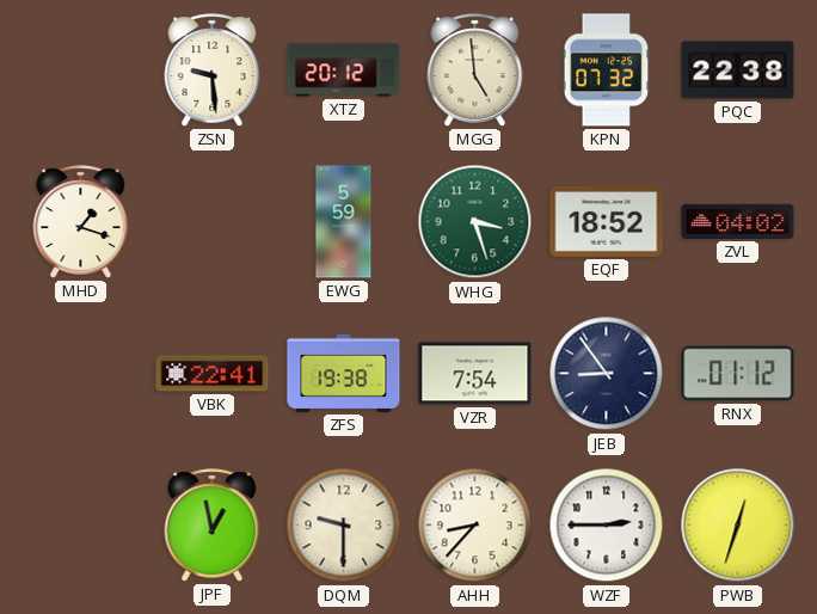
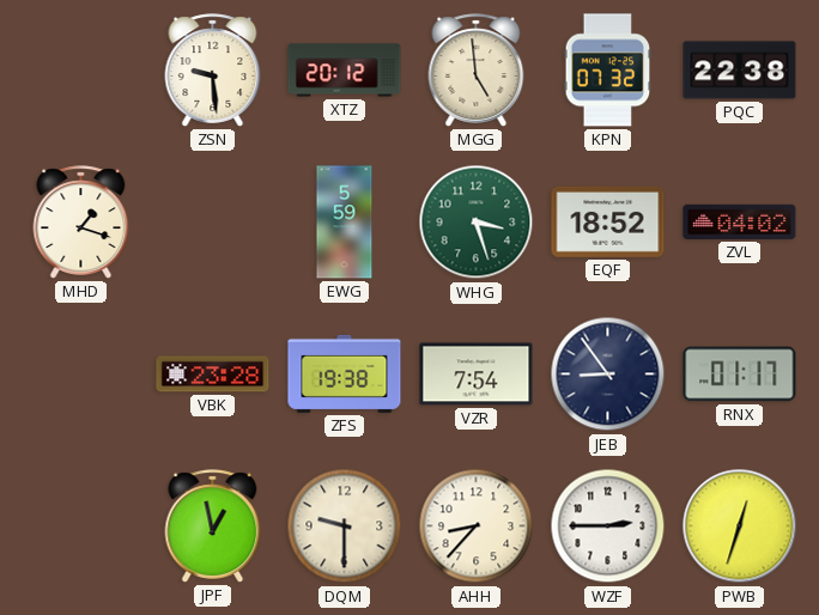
VBK: 22:41 -> 23:28 (213, 375)
RNX: 01:12 -> 01:17 (740, 375)
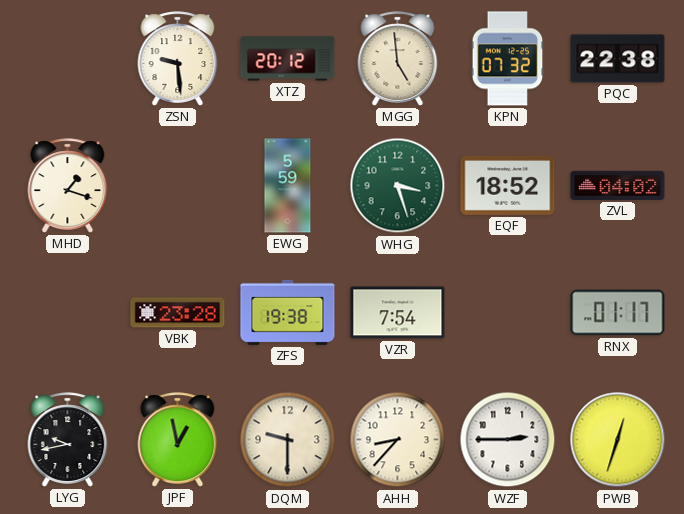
JEB: 8:54 -> none (608, 375)
LYG: none -> 9:43 (68, 440)
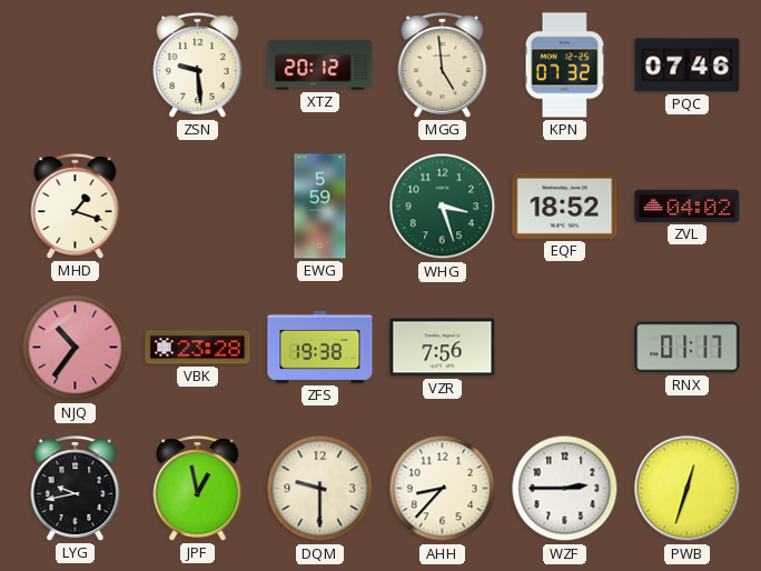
PQC: 22:38 -> 07:46 (688, 66)
NJQ: none -> 10:36 (76, 348)
VZR: 7:54 -> 7:56 (443, 348)
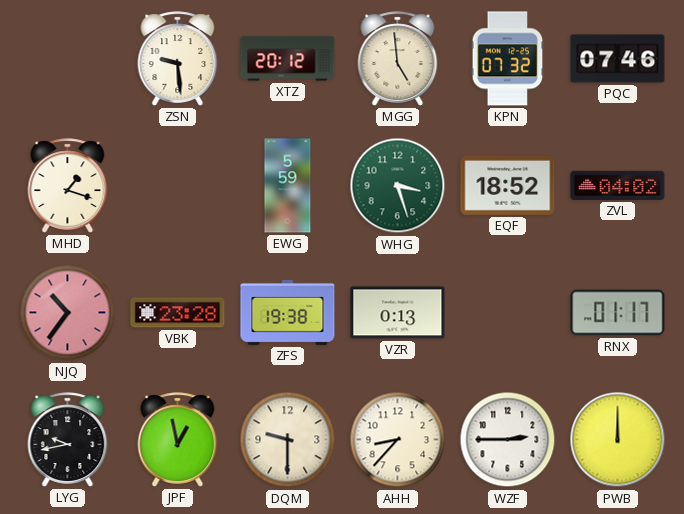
VZR: 7:56 -> 0:13 (398, 313)
PWB: 12:33 -> 12:00 (618, 440)
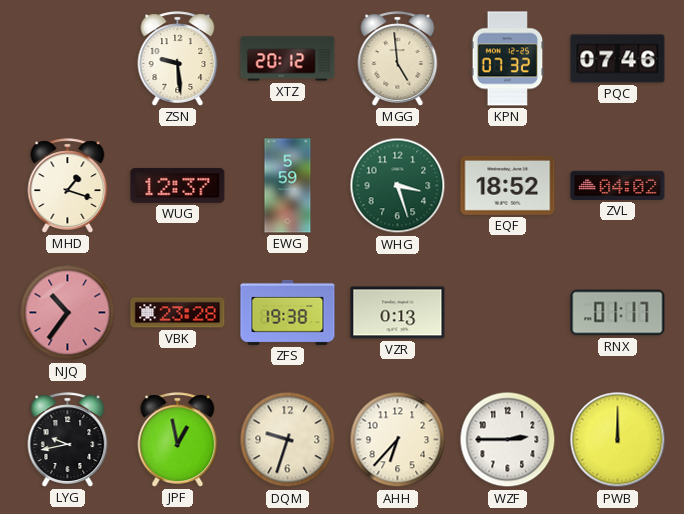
WUG: none -> 12:37 (178, 185)
DQM: 9:30 -> 9:33 (288, 440)
AHH: 8:37 -> 6:37 (398, 440)
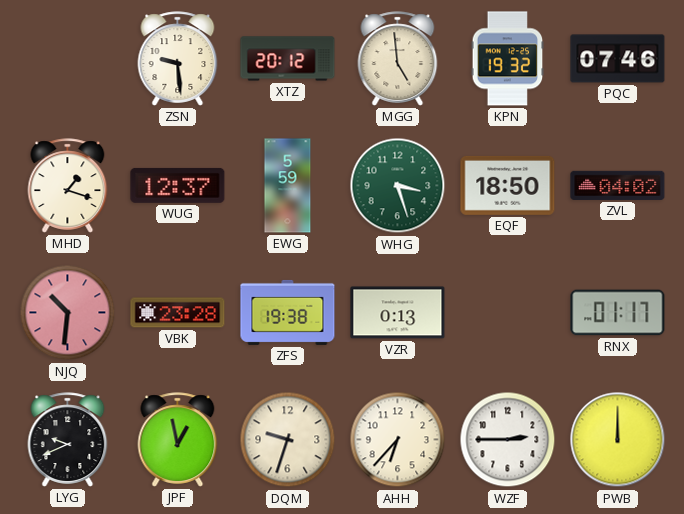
KPN: 07:32 -> 19:32 (508, 59)
EQF: 18:52 -> 18:50 (508, 185)
NJQ: 10:36 -> 10:31 (68, 313)
LYG: 9:43 -> 9:41 (68, 440)
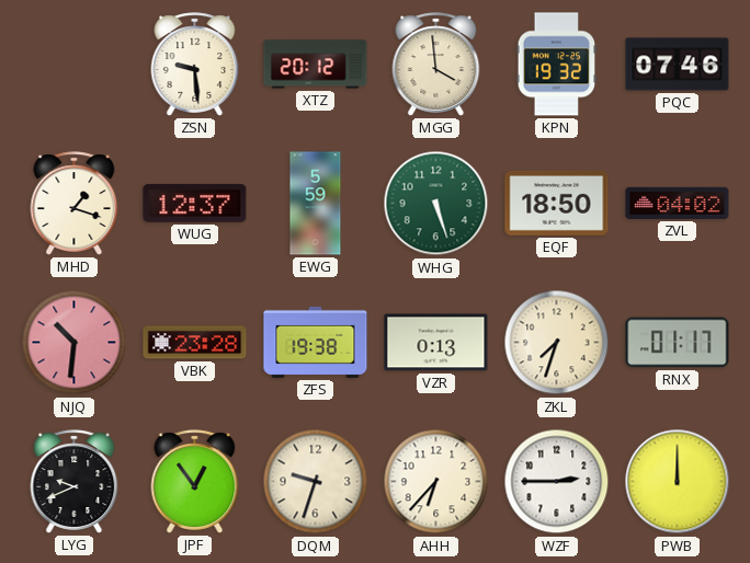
MGG: 4:59 -> 3:59 (436, 65)
WHG: 3:27 -> 5:27 (436, 204)
ZKL: none -> 7:33 (557, 343)
JPF: 12:58 -> 12:54 (195, 482)
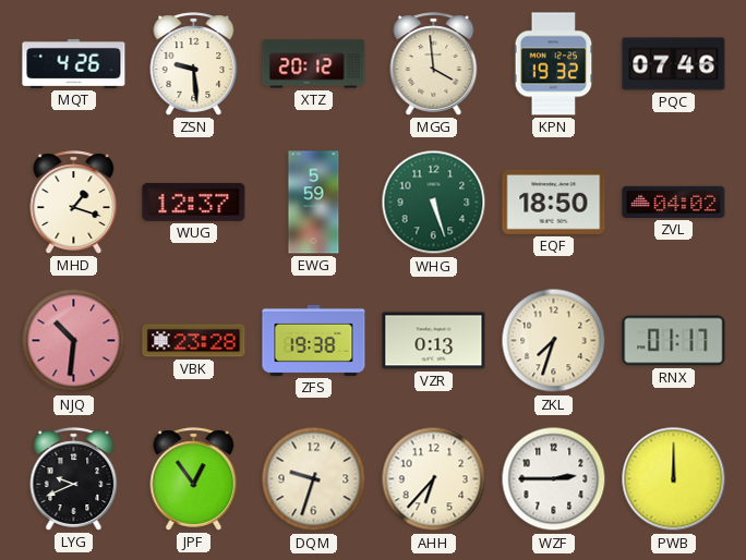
MQT: none -> 4:26 (74, 63)
